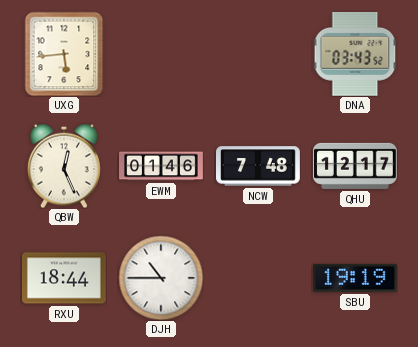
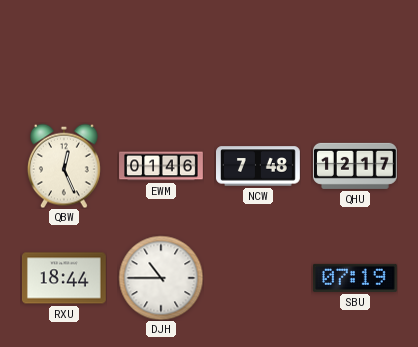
UXG: 5:44 -> none (64, 54)
DNA: 03:43 -> none (355, 54)
SBU: 19:19 -> 07:19 (355, 278)
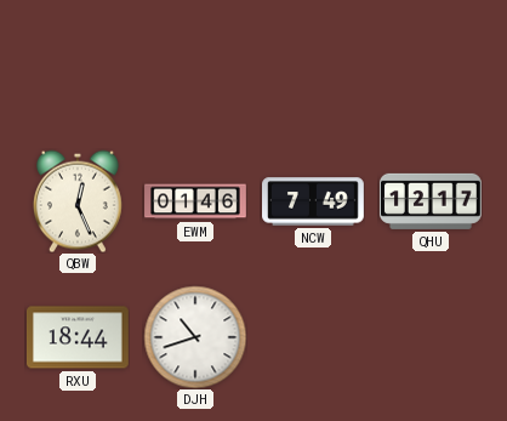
NCW: 7:48 -> 7:49 (314, 201)
DJH: 10:45 -> 10:42 (195, 337)
SBU: 07:19 -> none (355, 278)
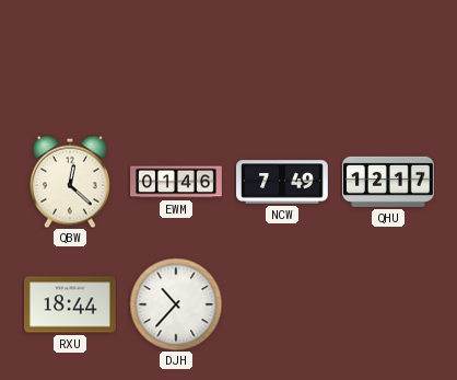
QBW: 12:26 -> 12:22 (70, 182)
DJH: 10:42 -> 10:37 (176, 304)
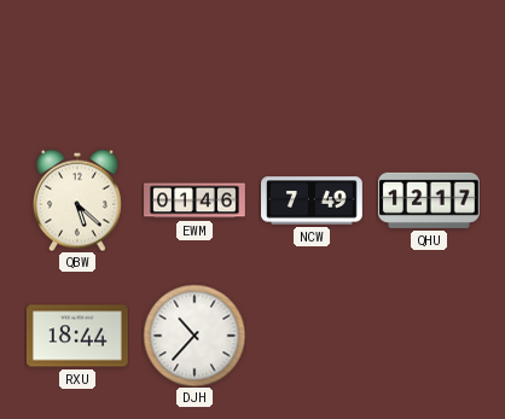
QBW: 12:22 -> 5:22 (77, 200)
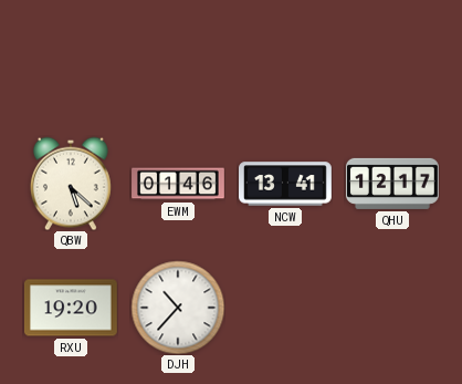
NCW: 7:49 -> 13:41 (286, 184)
RXU: 18:44 -> 19:20 (71, 308)
